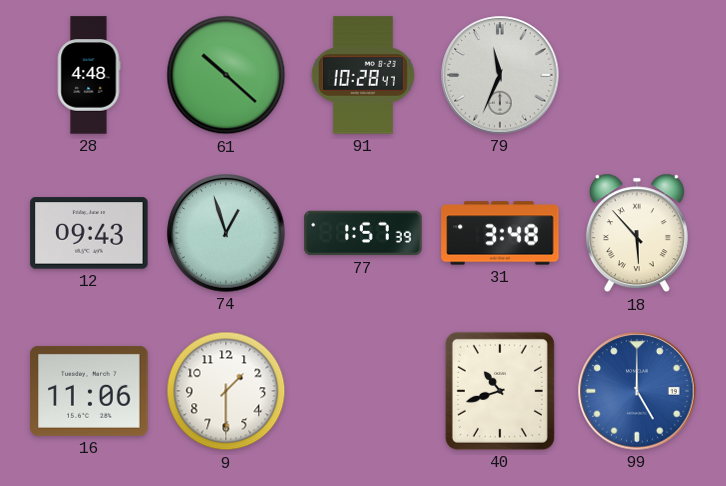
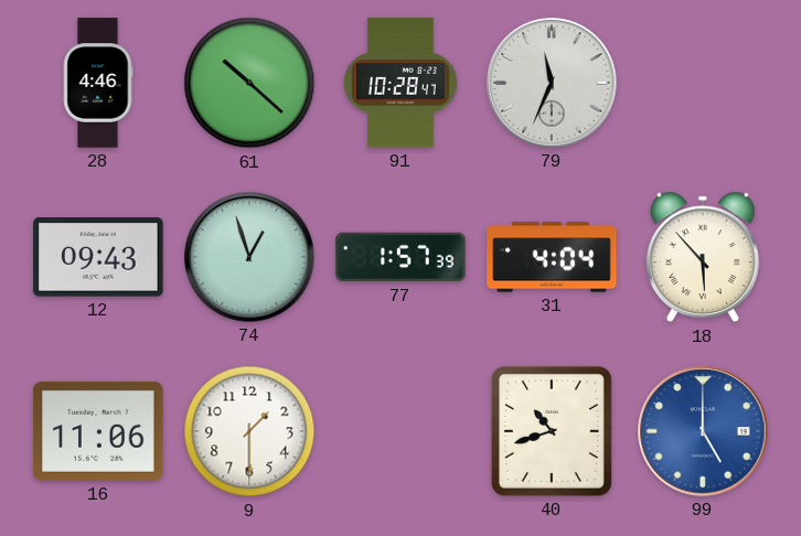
28: 4:48 -> 4:46 (98, 83)
31: 3:48 -> 4:04 (552, 257)
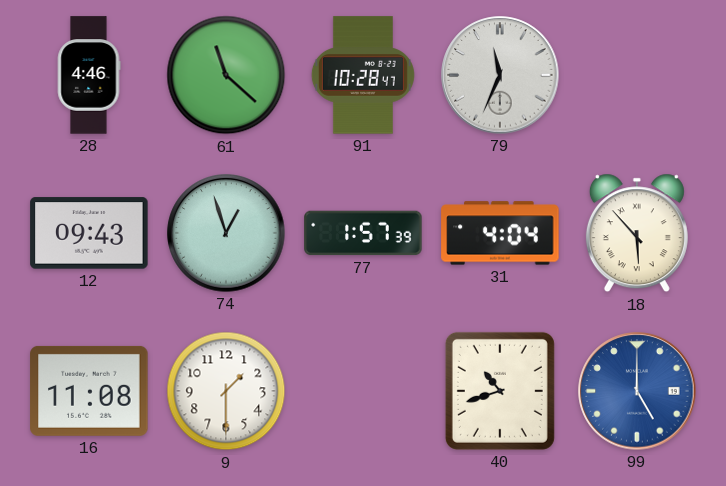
61: 10:22 -> 11:22 (226, 75)
16: 11:06 -> 11:08 (89, 391)
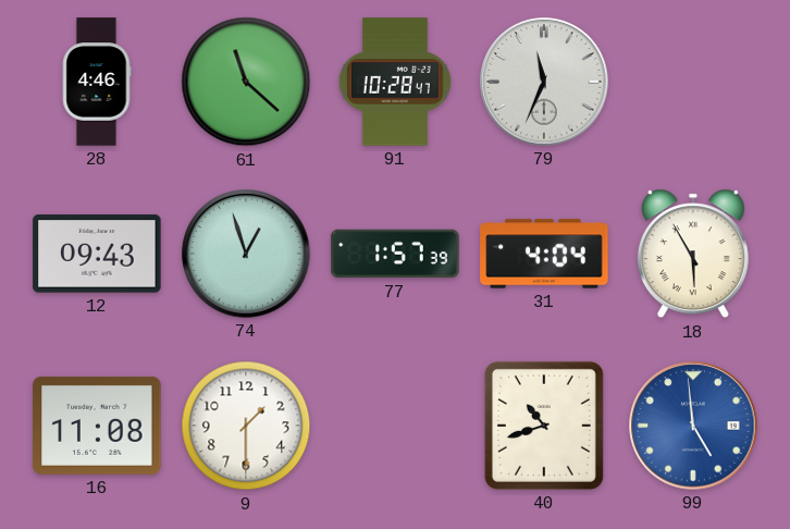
18: 5:53 -> 5:55 (693, 254)
99: 5:00 -> 4:59 (693, 426)
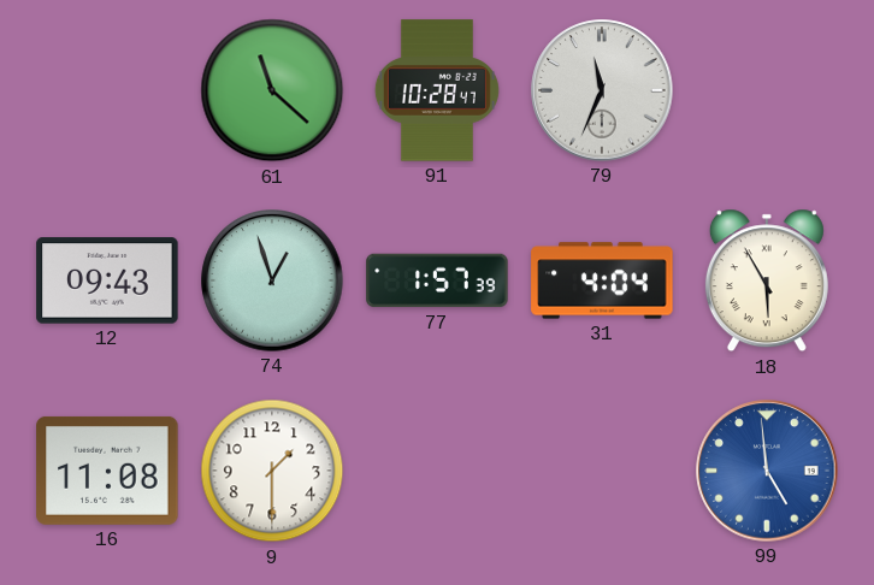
28: 4:46 -> none (97, 82)
40: 10:42 -> none (544, 426)
